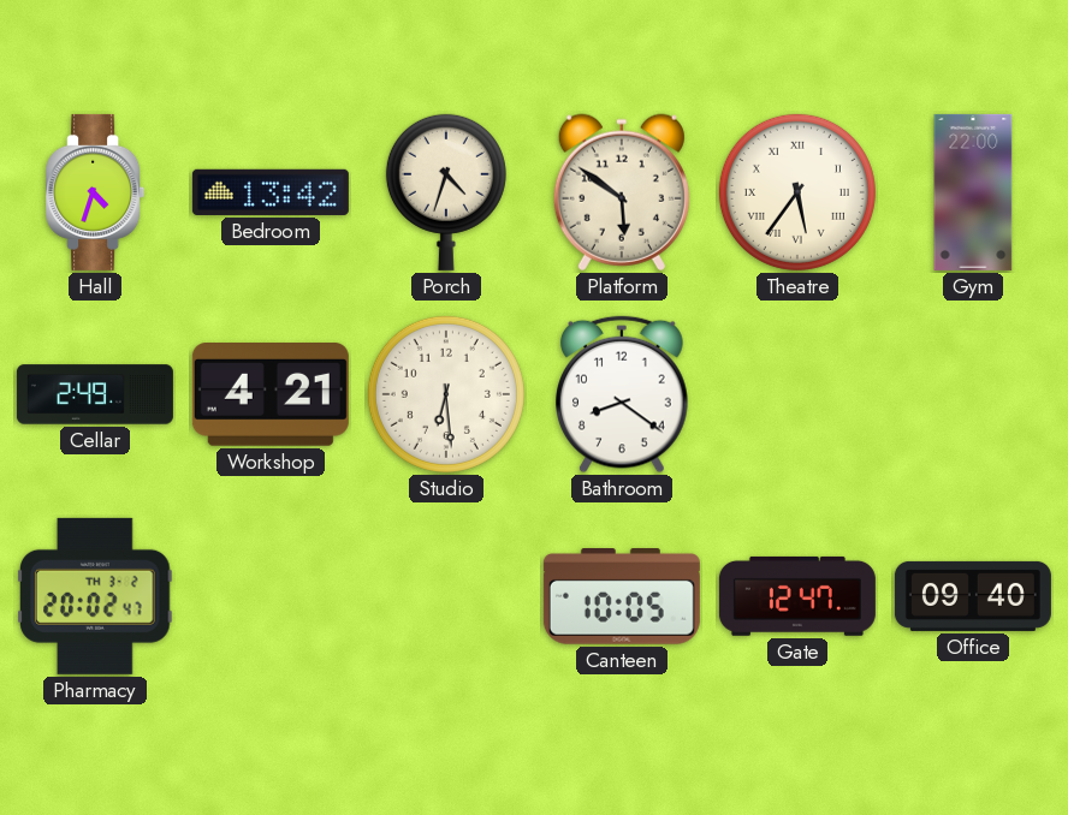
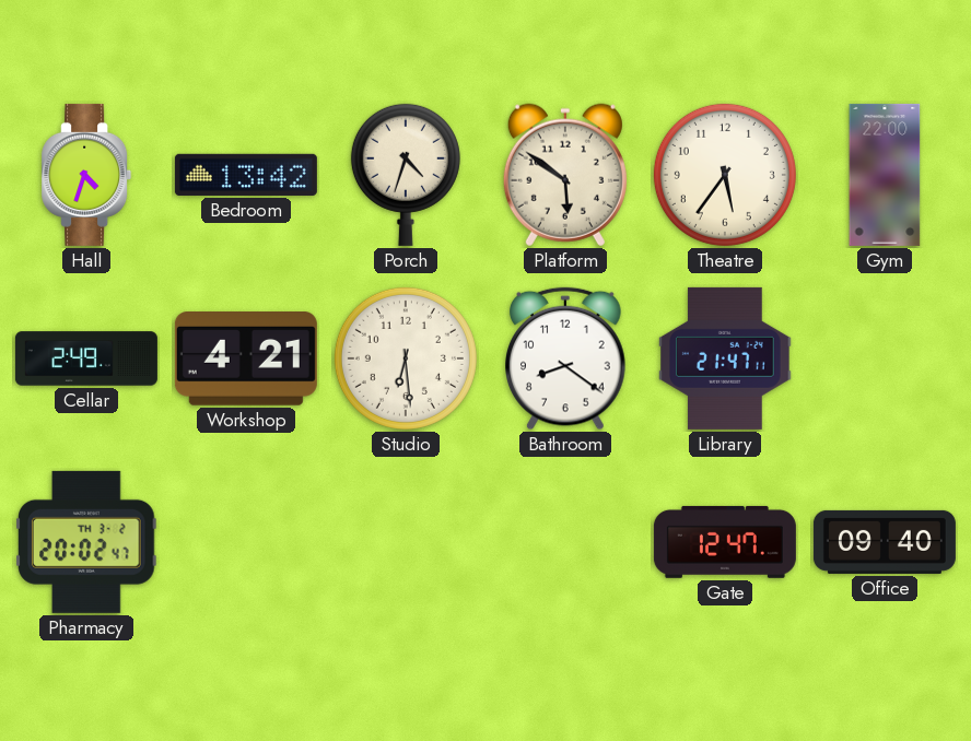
Theatre numerals: Roman -> Arabic (725, 175)
Library: none -> 21:47 (726, 358)
Canteen: 10:05 -> none (622, 597)
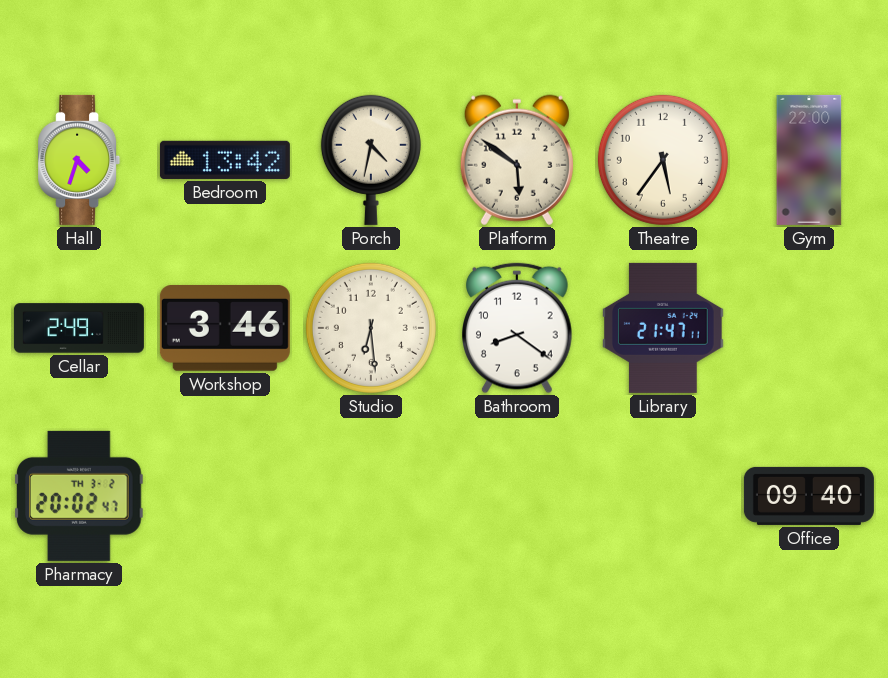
Porch: 4:33 -> 4:32 (371, 160)
Workshop: 4:21 -> 3:46 (225, 329)
Gate: 12:47 -> none (725, 542)
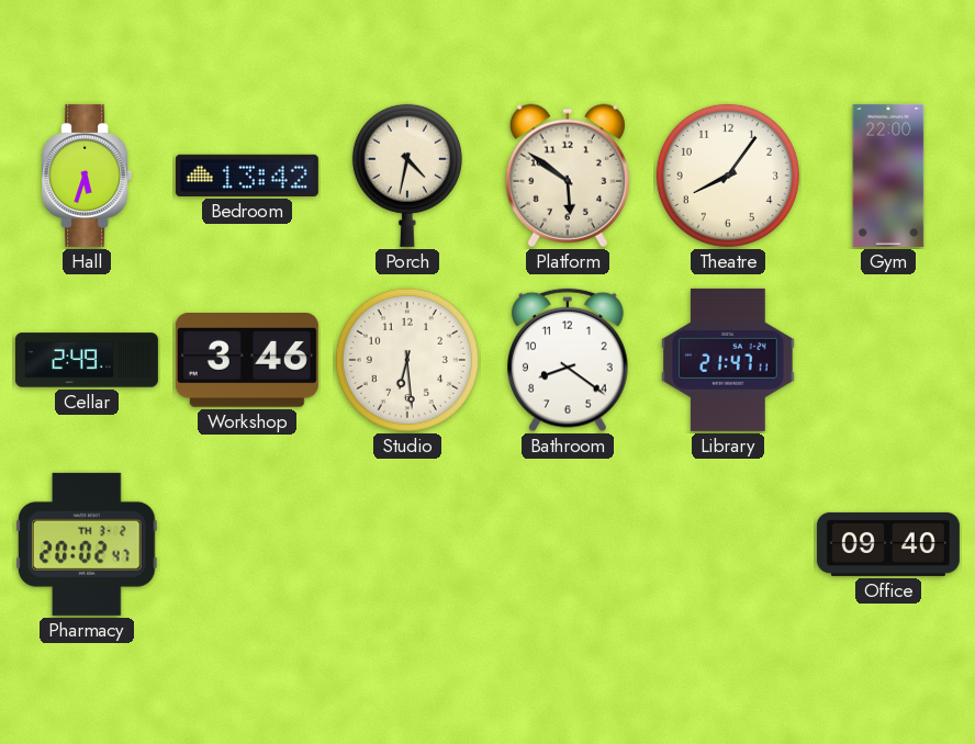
Hall: 4:33 -> 5:33 (87, 176)
Theatre: 5:36 -> 8:06 (728, 176)
